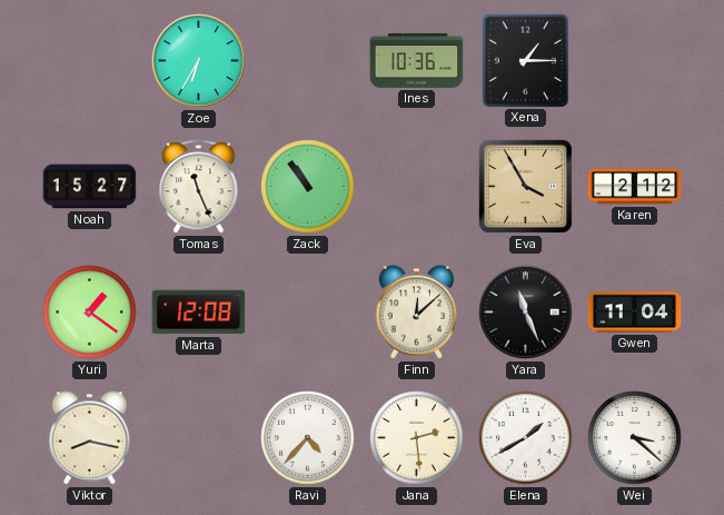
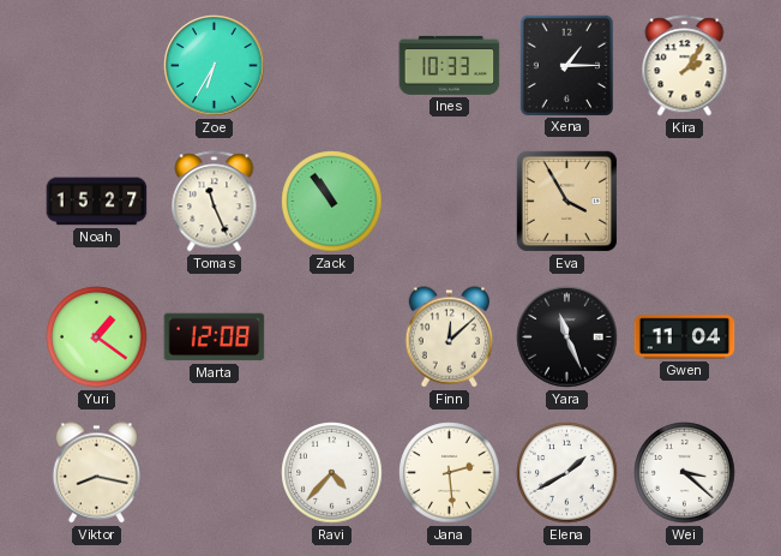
Ines: 10:36 -> 10:33 (450, 65)
Kira: none -> 2:06 (685, 66)
Karen: 2:12 -> none (635, 187)
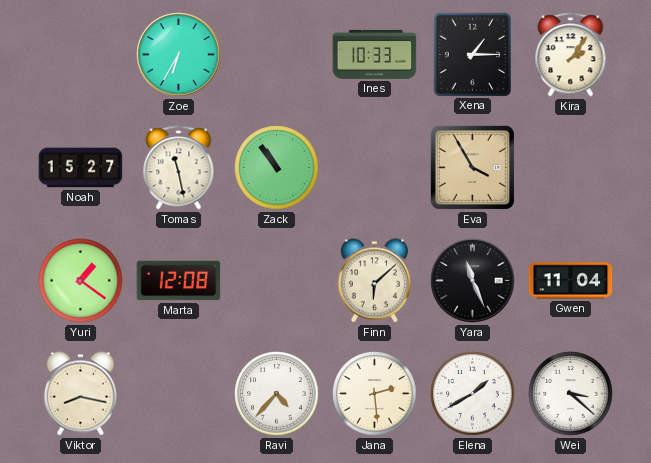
Tomas: 11:26 -> 11:28 (179, 168)
Finn: 12:08 -> 6:08 (374, 281)
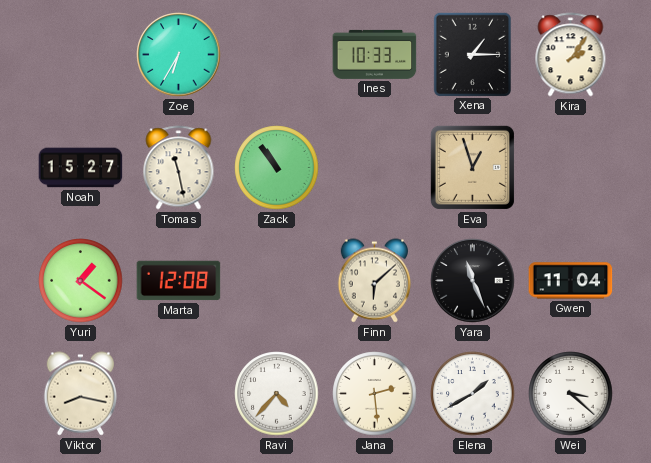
Eva: 3:55 -> 12:57 (472, 167)
